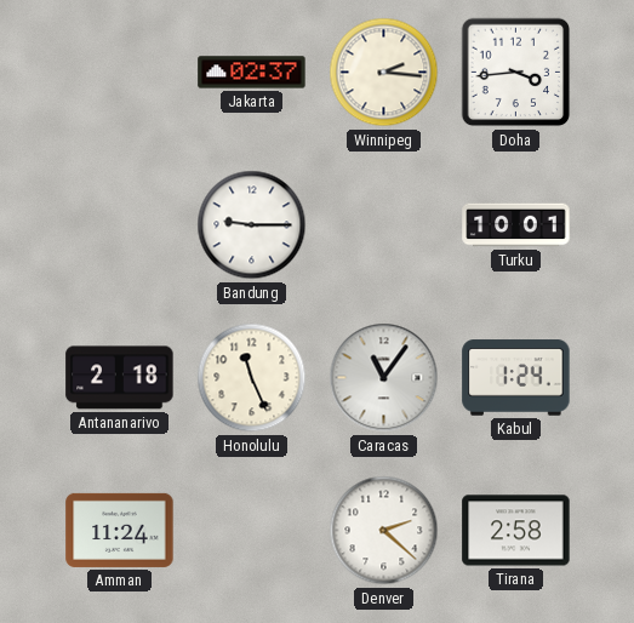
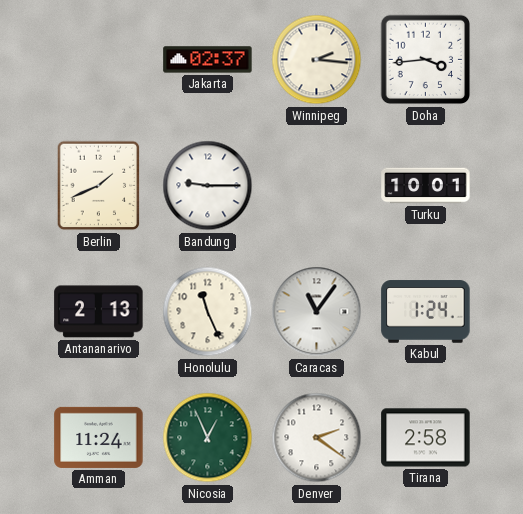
Berlin: none -> 1:41 (99, 186)
Antananarivo: 2:18 -> 2:13 (99, 312)
Nicosia: none -> 12:56 (208, 438)
Denver: 2:22 -> 2:21 (317, 438)
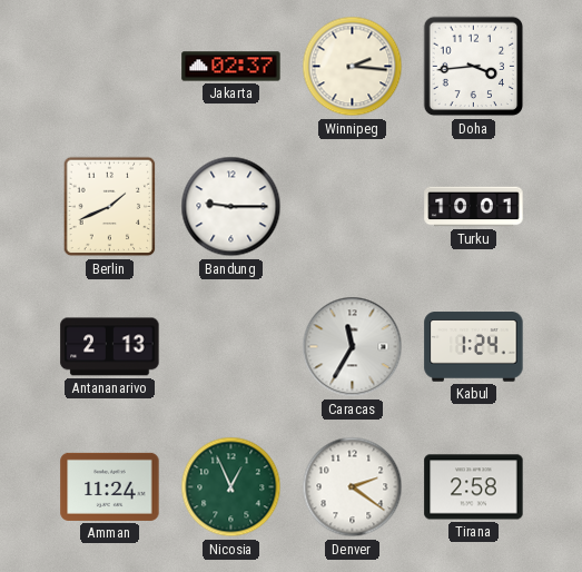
Honolulu: 11:26 -> none (208, 312)
Caracas: 11:06 -> 11:35 (353, 347)
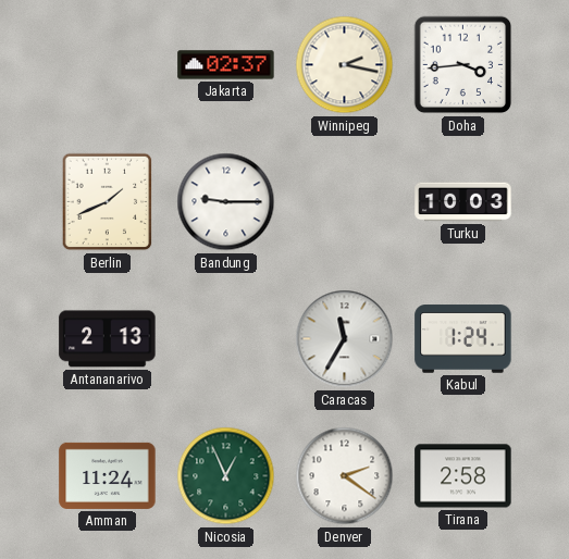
Winnipeg: 2:16 -> 2:17 (345, 65)
Turku: 10:01 -> 10:03 (463, 202)
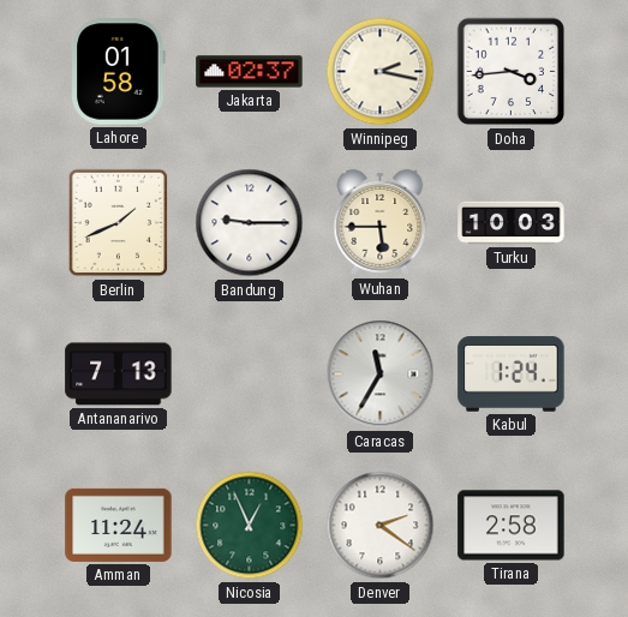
Lahore: none -> 01:58 (119, 72)
Wuhan: none -> 5:45 (381, 222)
Antananarivo: 2:13 -> 7:13 (119, 375)
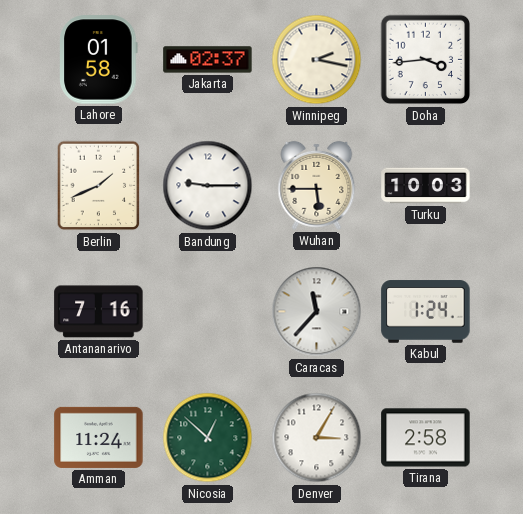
Antananarivo: 7:13 -> 7:16 (99, 312)
Caracas: 11:35 -> 11:37 (317, 312)
Nicosia: 12:56 -> 12:52 (208, 438)
Denver: 2:21 -> 3:05 (317, 438)
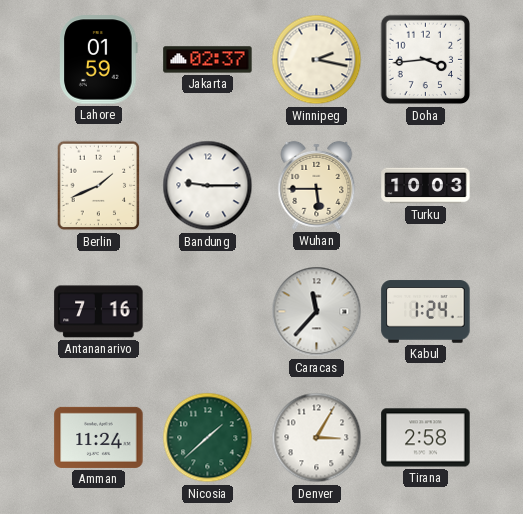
Lahore: 01:58 -> 01:59 (99, 60)
Nicosia: 12:52 -> 1:38 (208, 438)
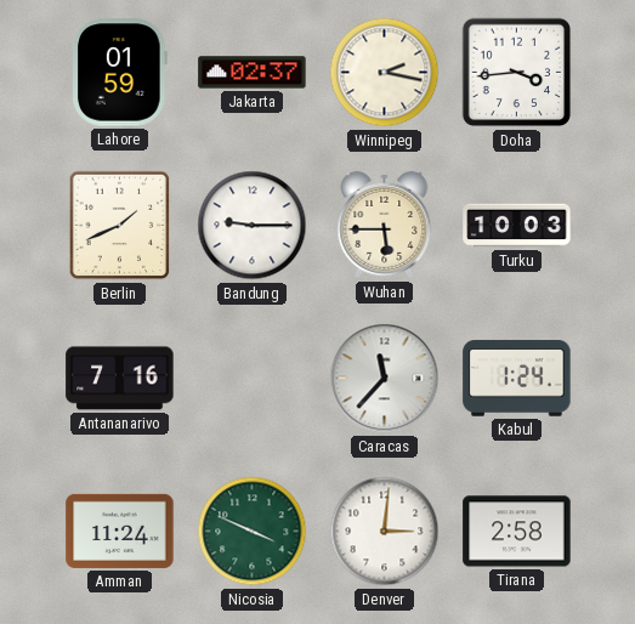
Nicosia: 1:38 -> 3:49 (253, 532)
Denver: 3:05 -> 3:01 (385, 532)
